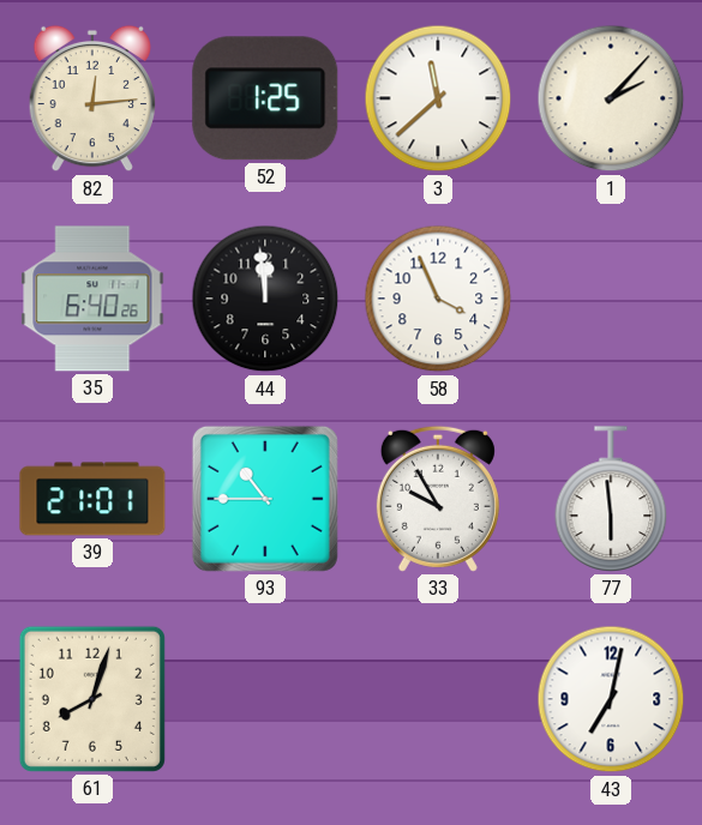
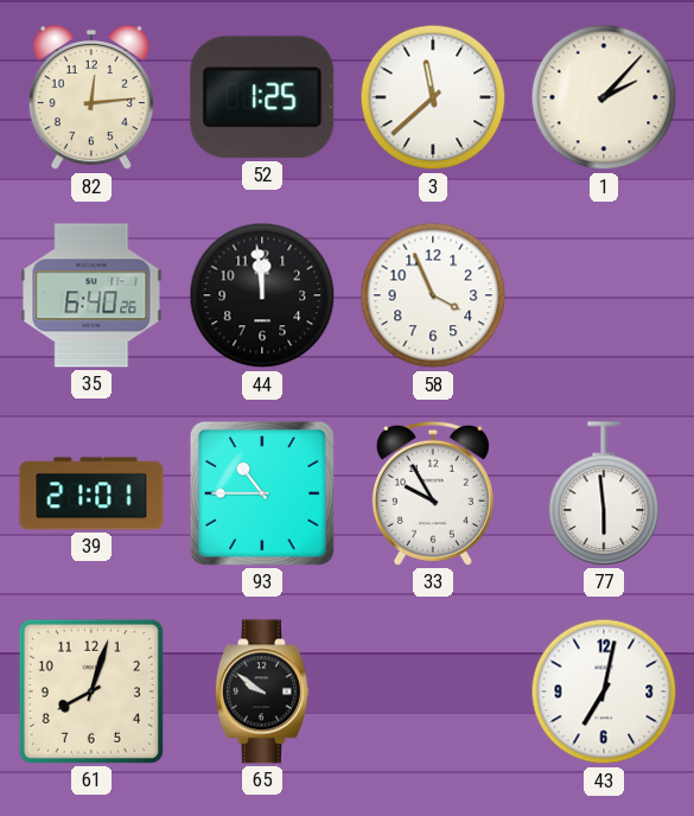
65: none -> 9:51 (262, 691)
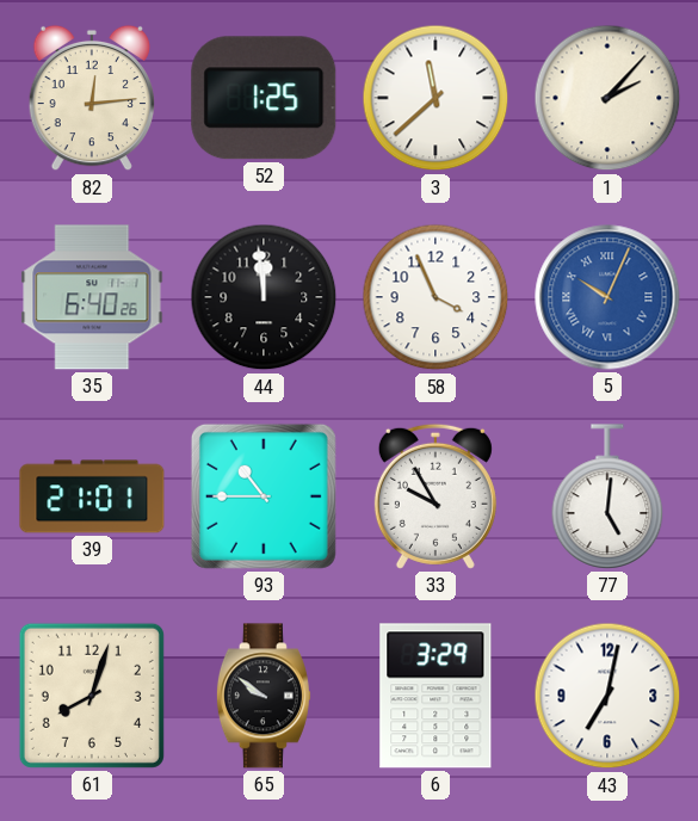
5: none -> 10:04 (607, 297)
77: 5:59 -> 5:01 (607, 496)
6: none -> 3:29 (436, 696)
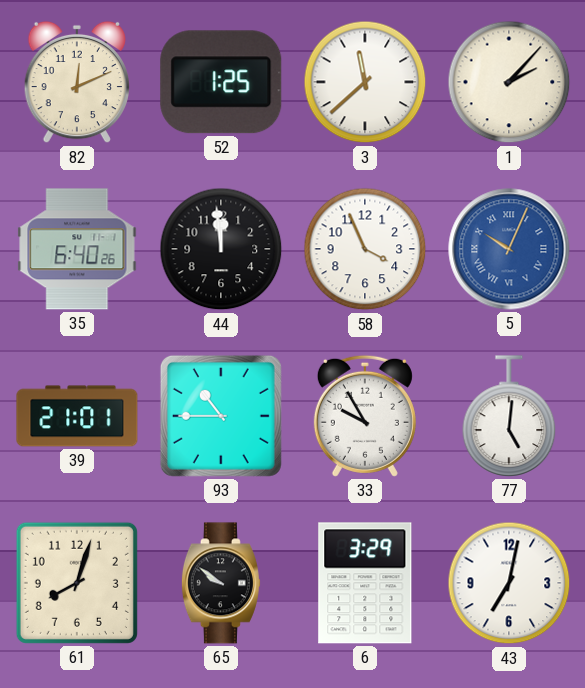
82: 12:14 -> 12:11 (76, 82)
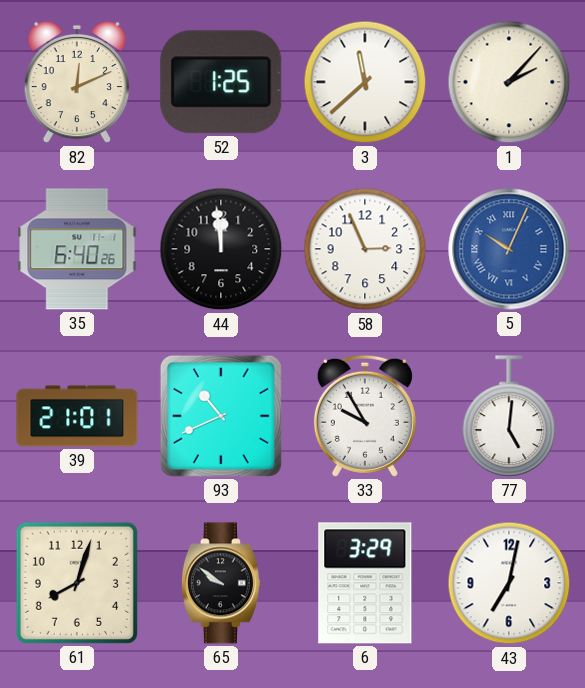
58: 3:56 -> 2:56 (365, 249)
93: 10:45 -> 10:41 (221, 416)
